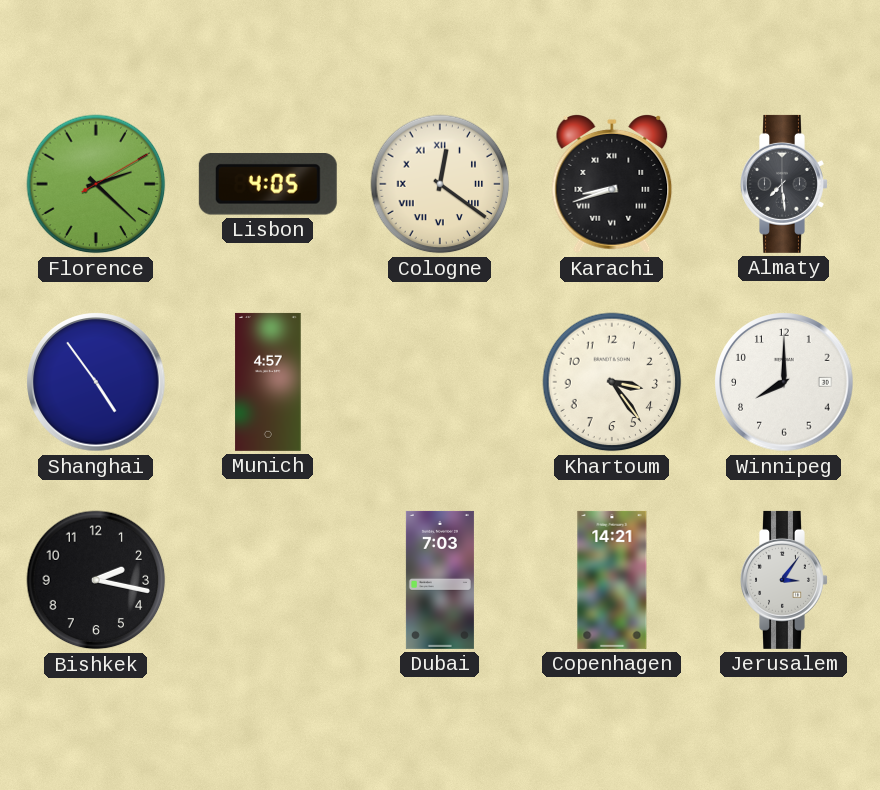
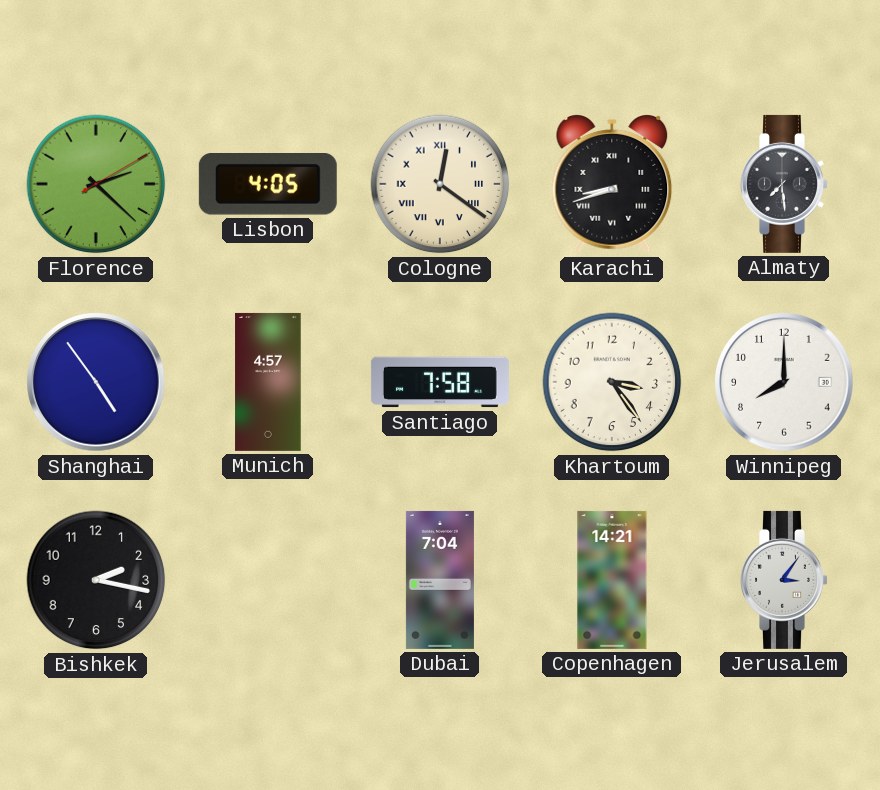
Santiago: none -> 7:58 (440, 382)
Dubai: 7:03 -> 7:04 (440, 580)
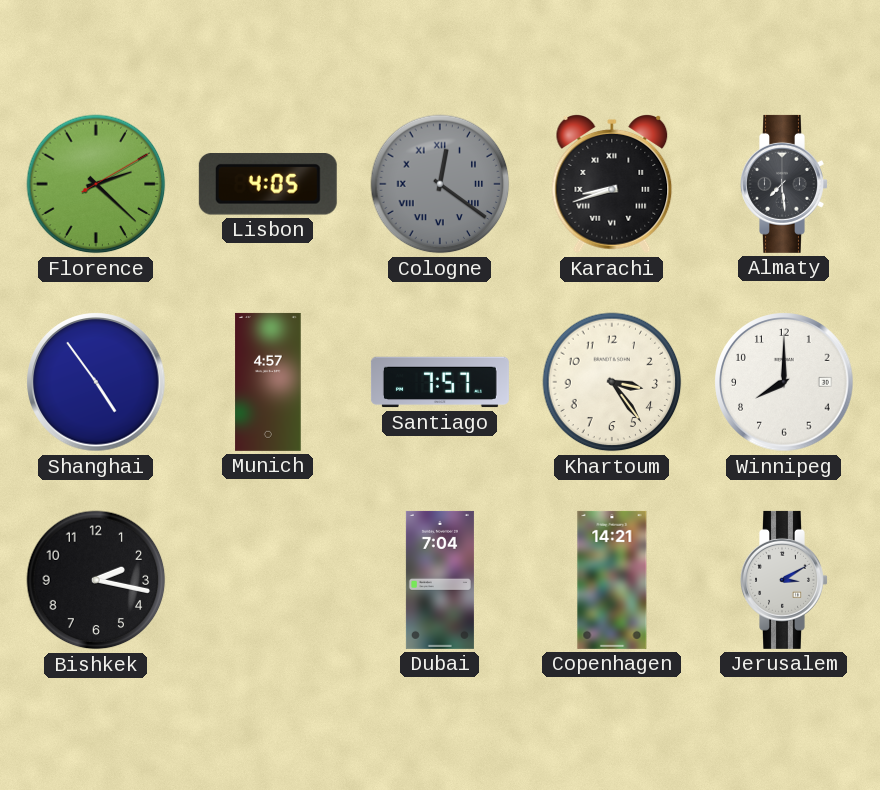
Cologne dial: cream -> grey (440, 184)
Santiago: 7:58 -> 7:57 (440, 382)
Jerusalem: 3:06 -> 3:10 (785, 580)
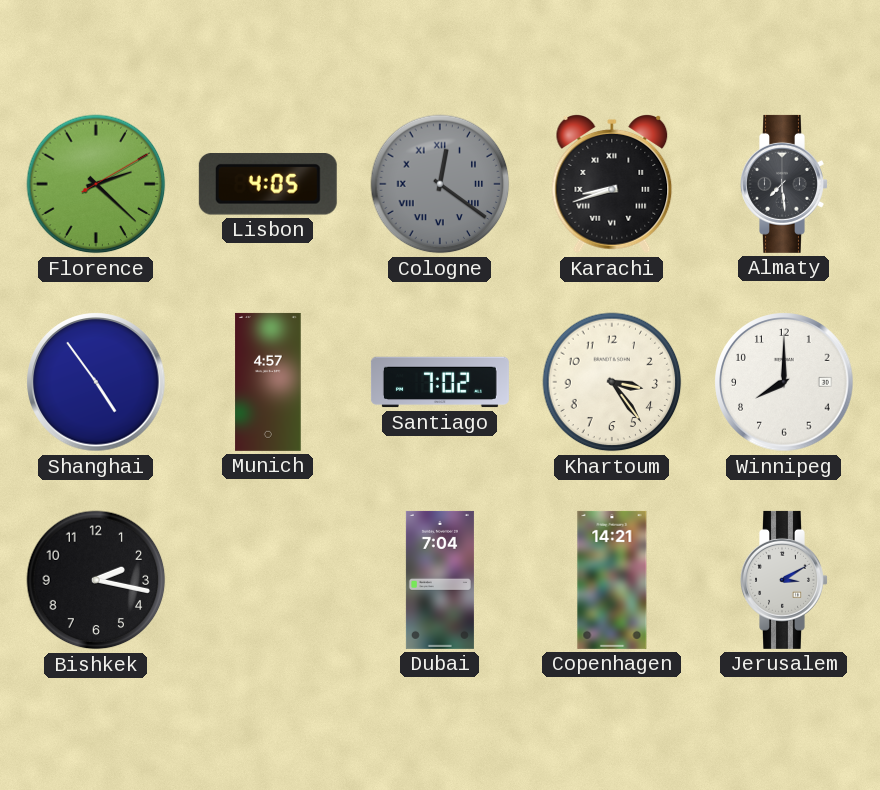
Santiago: 7:57 -> 7:02 (440, 382)
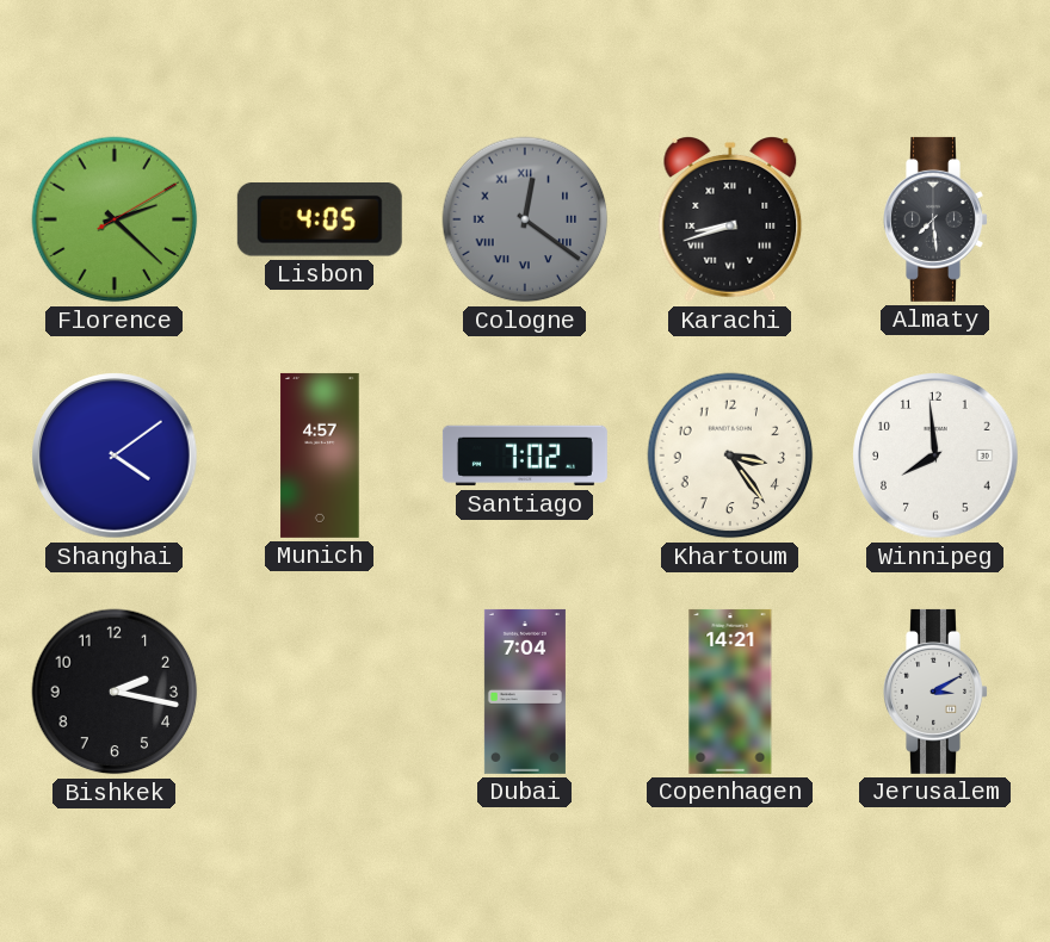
Shanghai: 4:54 -> 4:09 (115, 455)
Winnipeg: 8:00 -> 7:59 (935, 455)
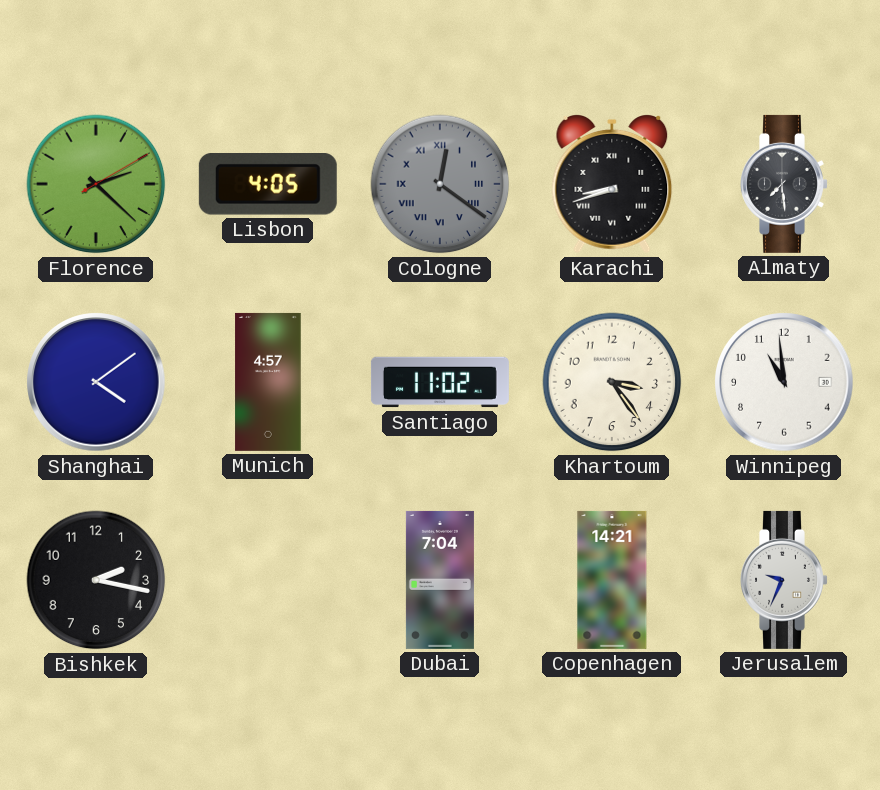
Santiago: 7:02 -> 11:02 (440, 382)
Winnipeg: 7:59 -> 10:59 (784, 382)
Jerusalem: 3:10 -> 9:34 (785, 580)
